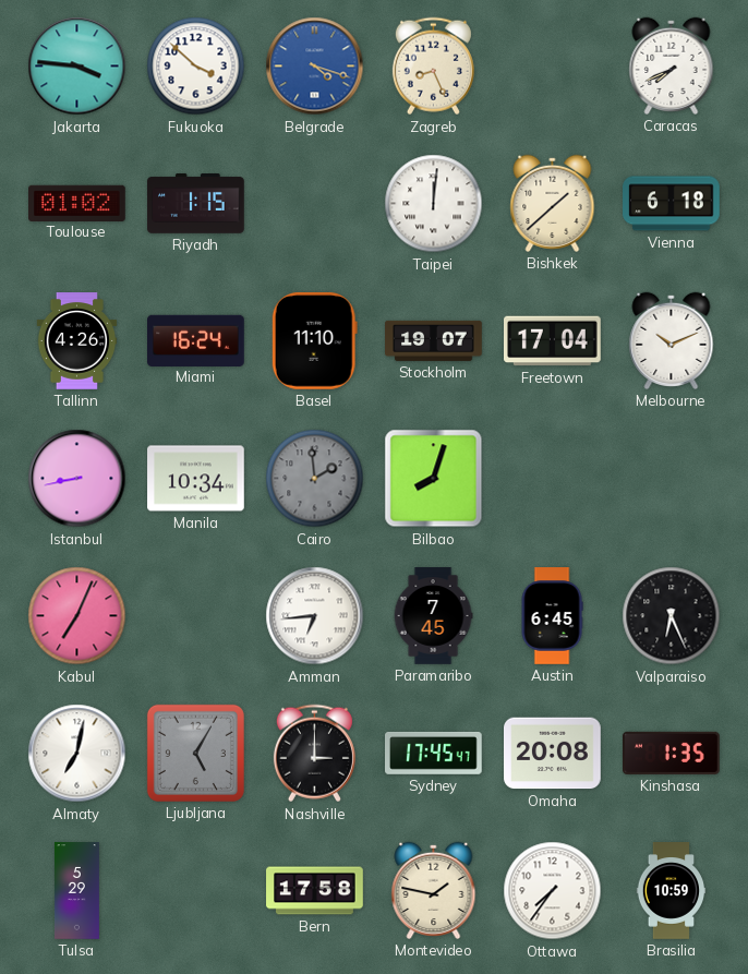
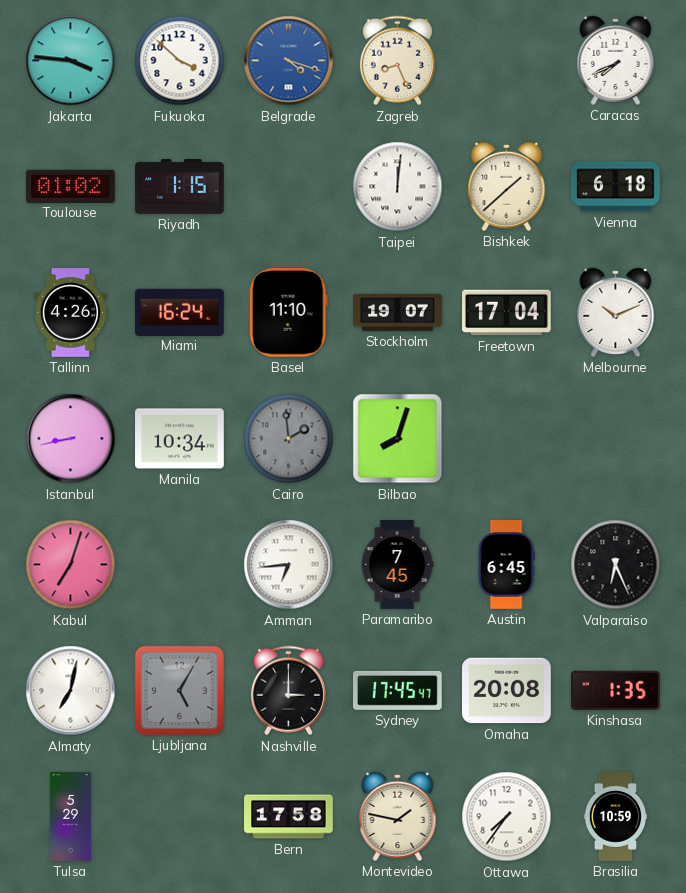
Kabul: 7:04 -> 7:03 (71, 565)
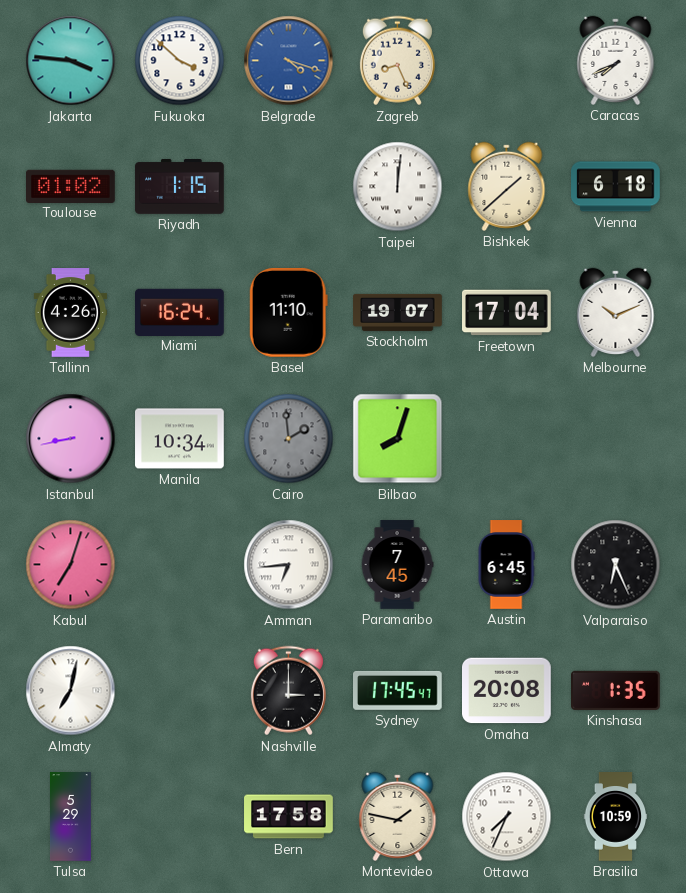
Ljubljana: 5:05 -> none (179, 690)
Ottawa: 7:36 -> 7:34 (507, 817)
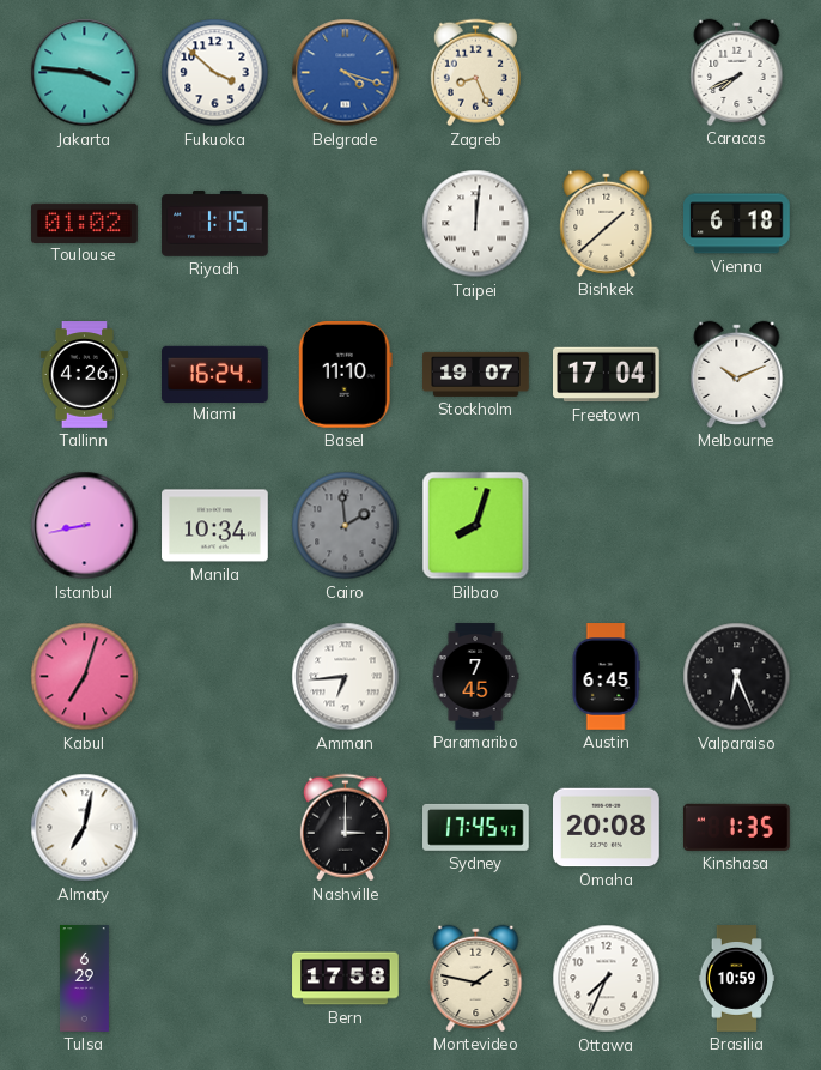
Tulsa: 5:29 -> 6:29 (84, 979)
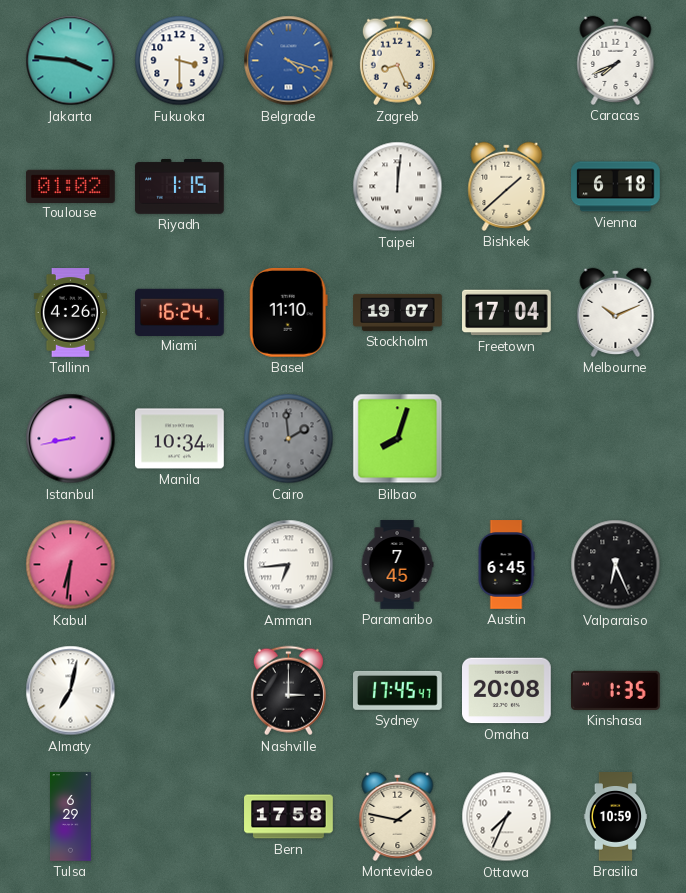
Fukuoka: 3:52 -> 3:30 (180, 61)
Kabul: 7:03 -> 6:31 (71, 565)
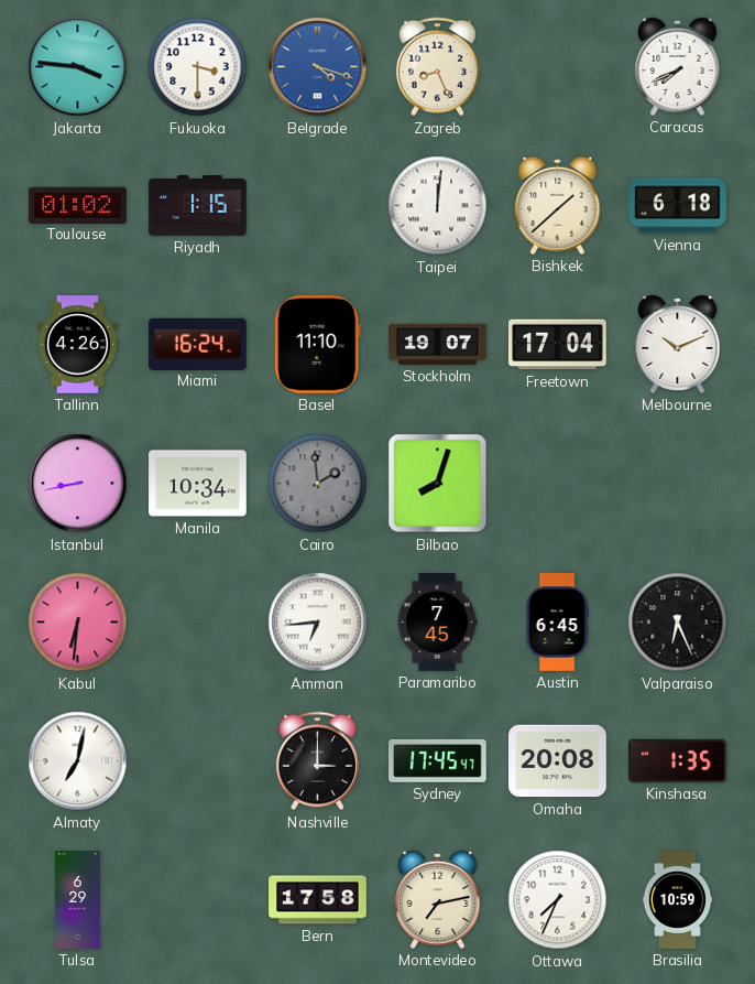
Montevideo: 1:47 -> 7:13 (438, 899)
